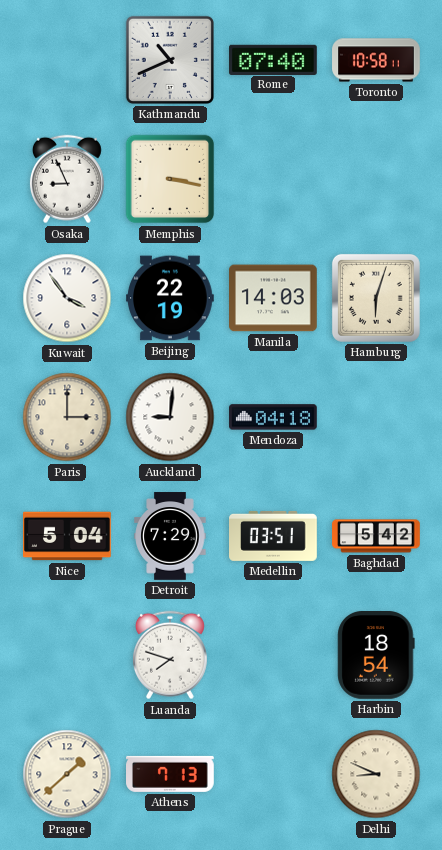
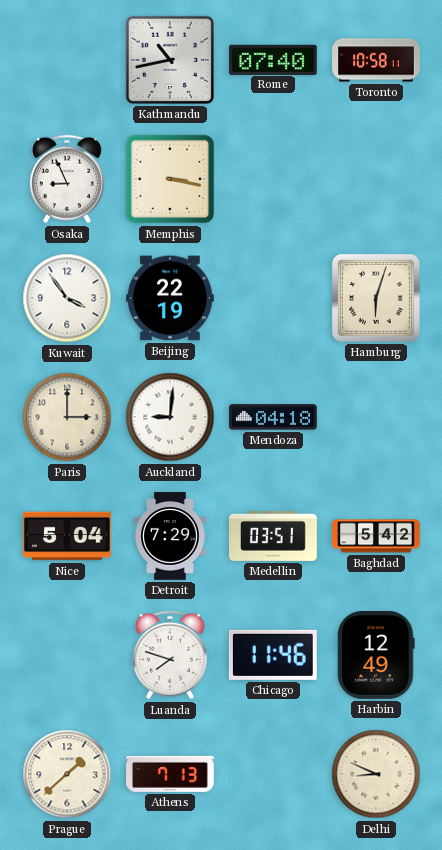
Kathmandu: 10:41 -> 10:43 (170, 60)
Manila: 14:03 -> none (274, 298)
Chicago: none -> 11:46 (273, 655)
Harbin: 18:54 -> 12:49 (376, 656)
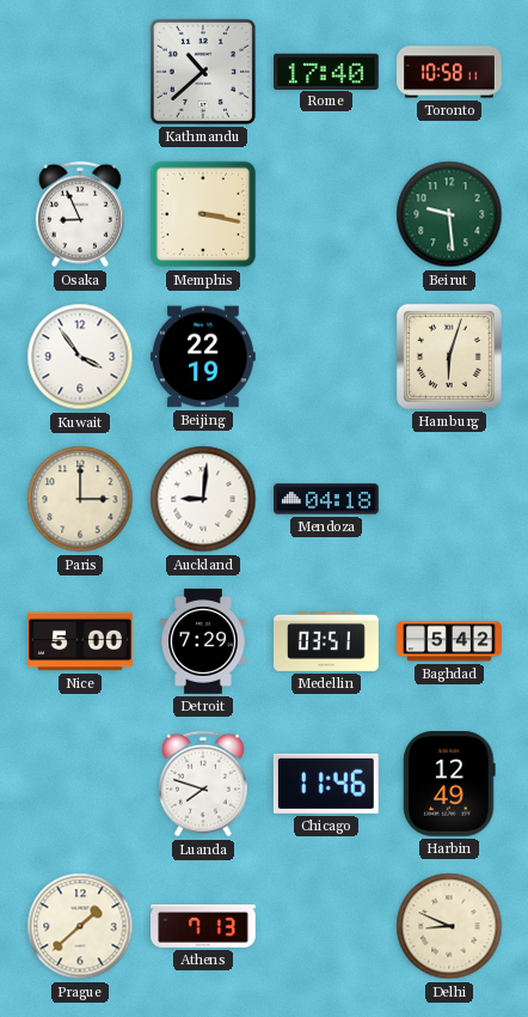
Kathmandu: 10:43 -> 10:38 (203, 72)
Rome: 07:40 -> 17:40 (327, 71)
Beirut: none -> 9:29 (449, 214)
Nice: 5:04 -> 5:00 (80, 641)
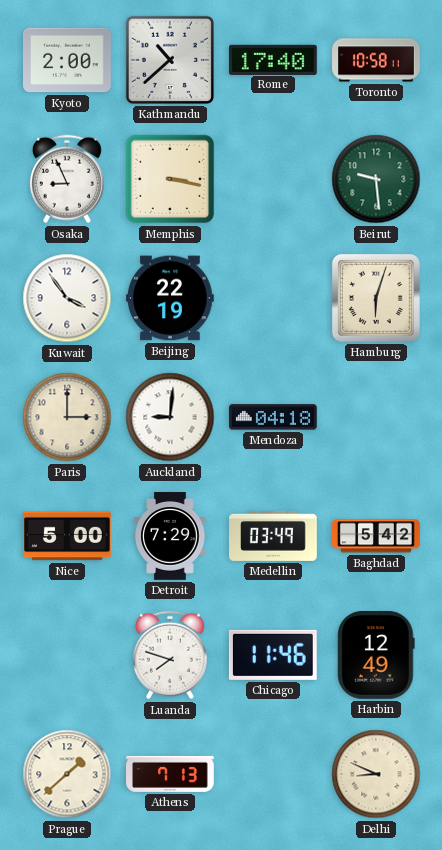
Kyoto: none -> 2:00 (68, 60)
Medellin: 03:51 -> 03:49 (273, 536)
